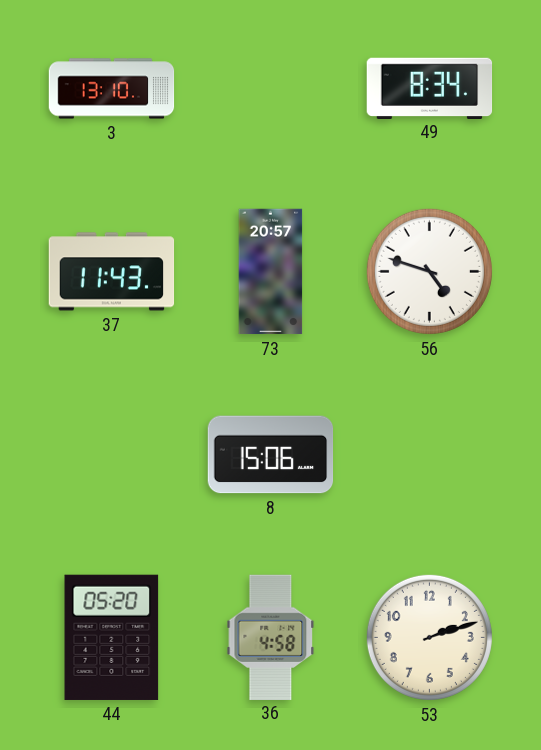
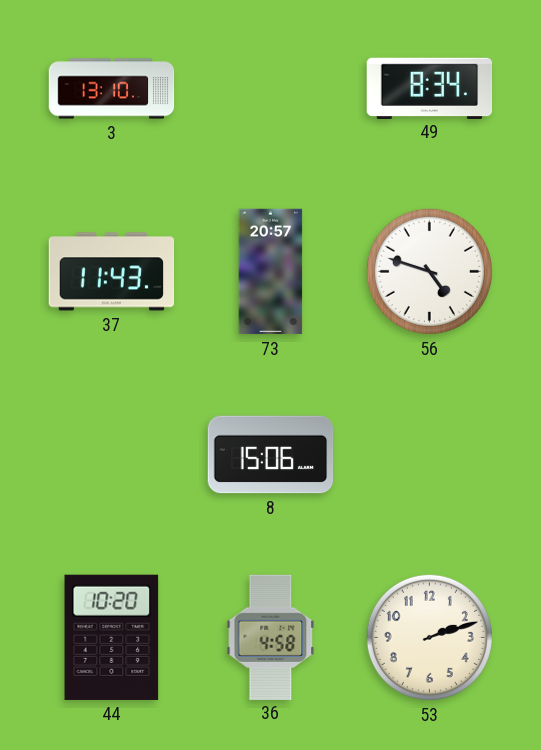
44: 05:20 -> 10:20 (112, 637)
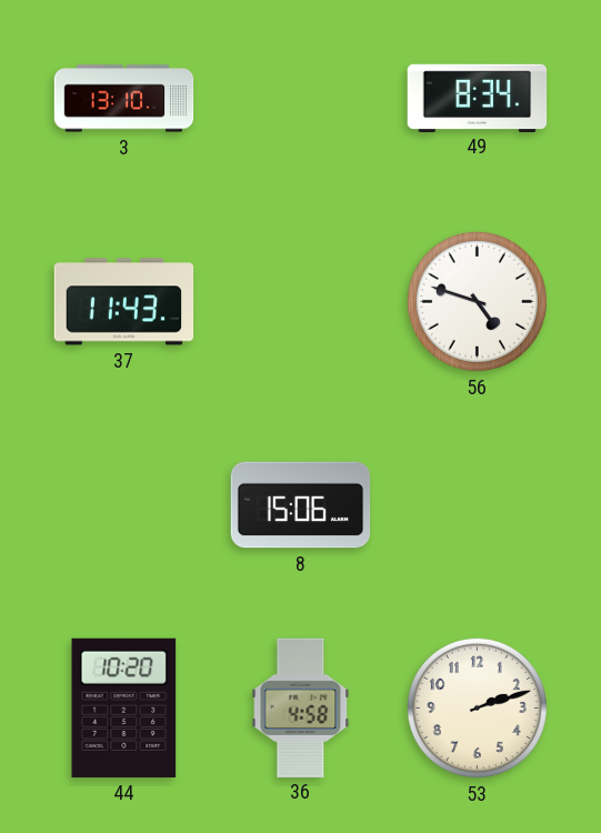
73: 20:57 -> none (271, 272)
